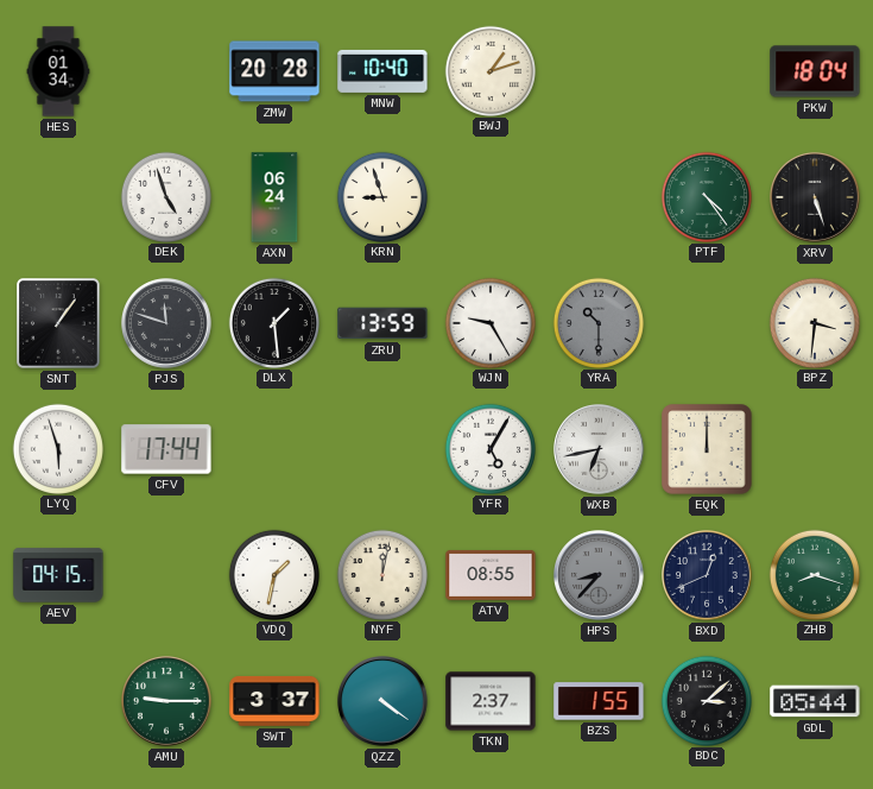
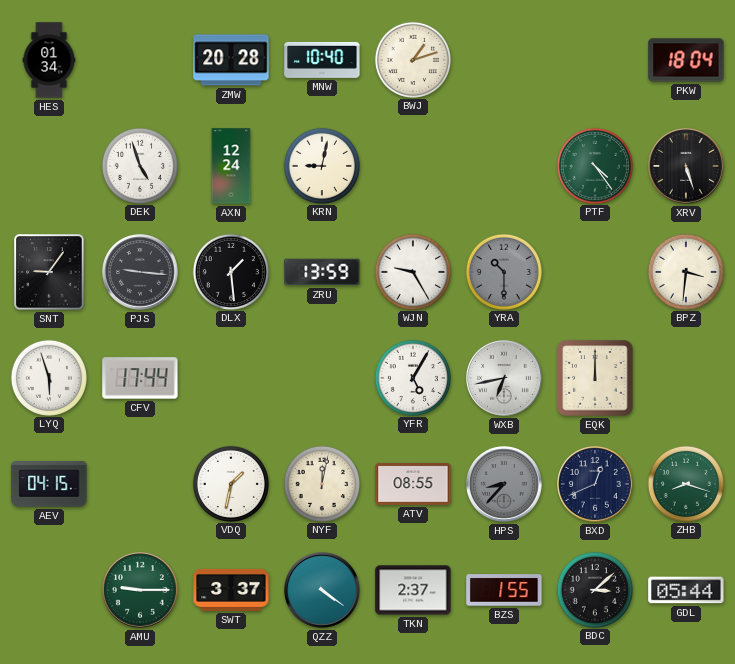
AXN: 06:24 -> 12:24 (231, 166)
KRN: 8:57 -> 9:02 (321, 165)
SNT: 1:06 -> 9:06 (49, 272)
PJS: 11:48 -> 9:16 (141, 273)
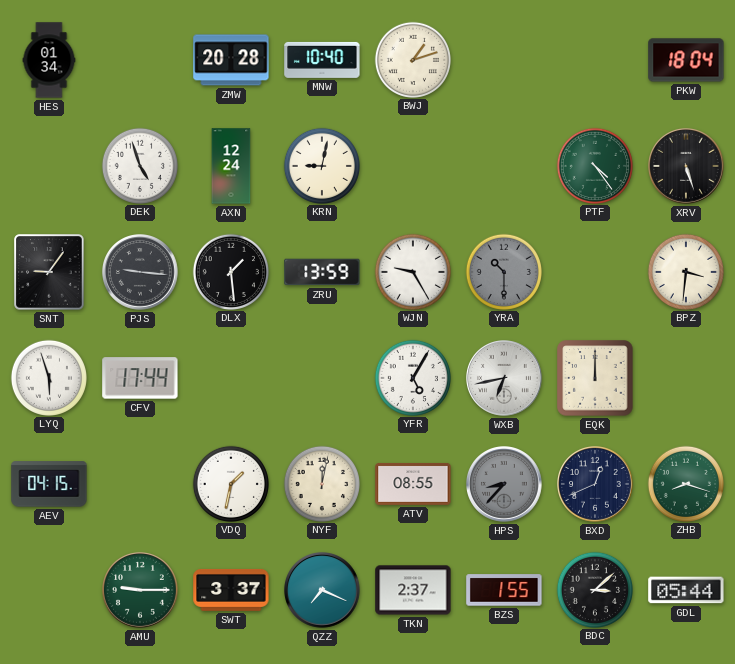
QZZ: 4:21 -> 7:19 (323, 591)
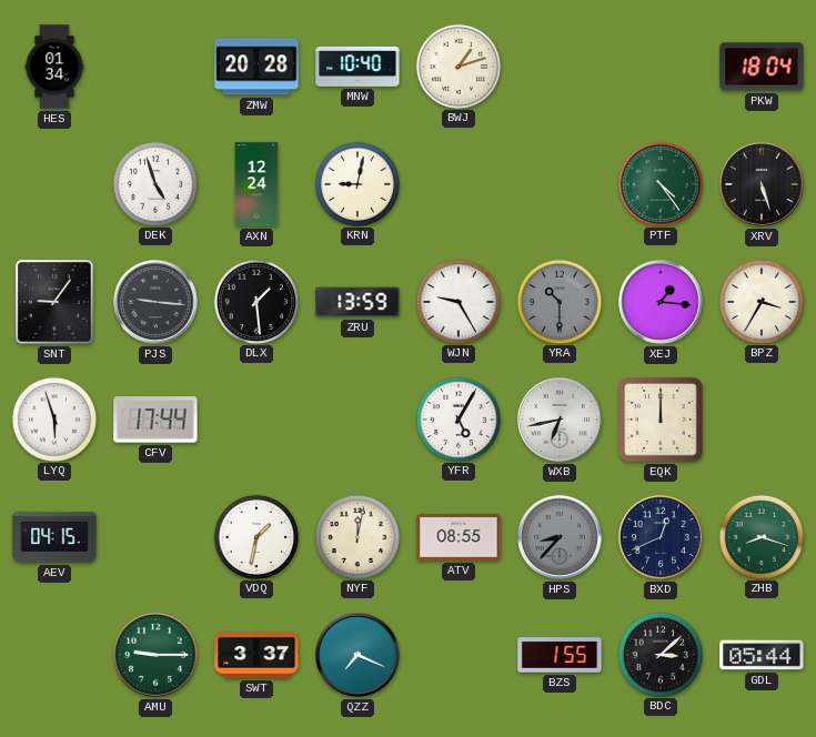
XEJ: none -> 1:16 (662, 303)
BPZ: 3:31 -> 3:35 (760, 301)
TKN: 2:37 -> none (413, 590)
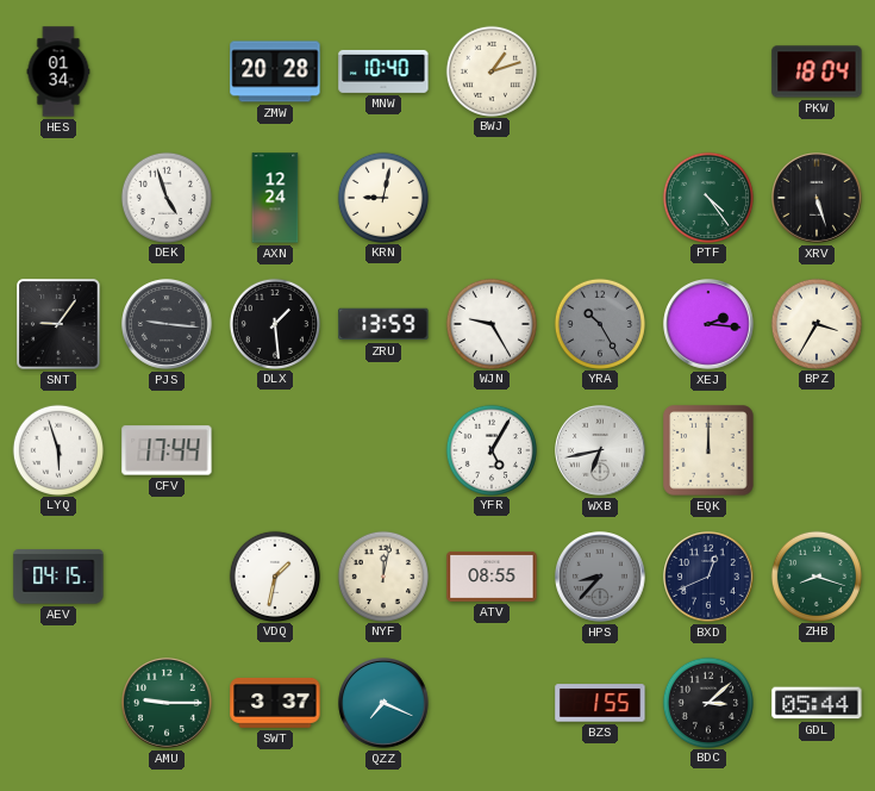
YRA: 10:30 -> 10:25 (599, 323)
XEJ: 1:16 -> 2:16 (710, 325)
